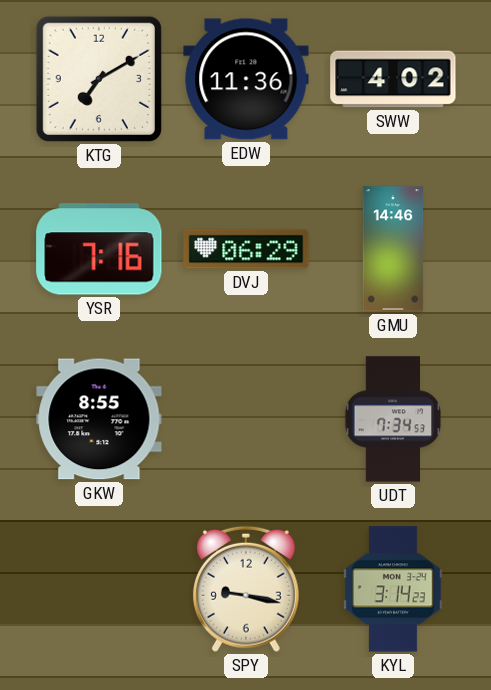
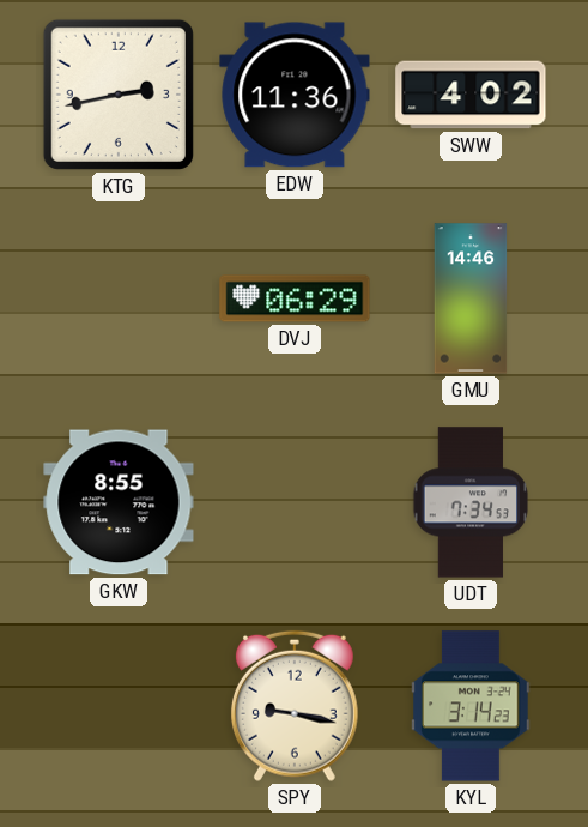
KTG: 7:10 -> 2:43 (119, 95)
YSR: 7:16 -> none (99, 249)
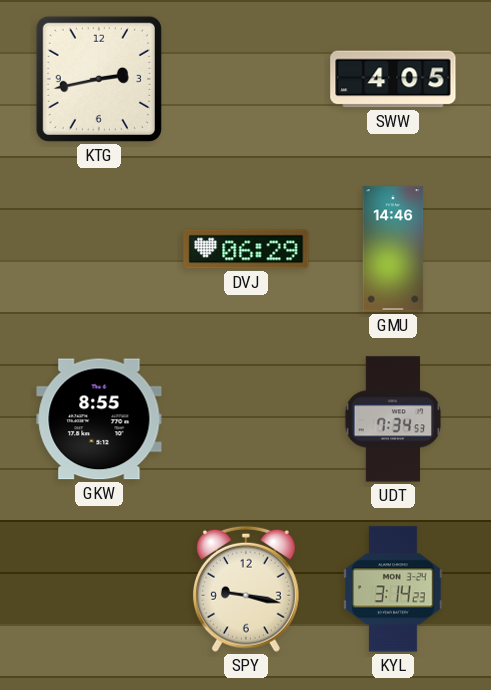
EDW: 11:36 -> none (295, 95)
SWW: 4:02 -> 4:05 (393, 79)
